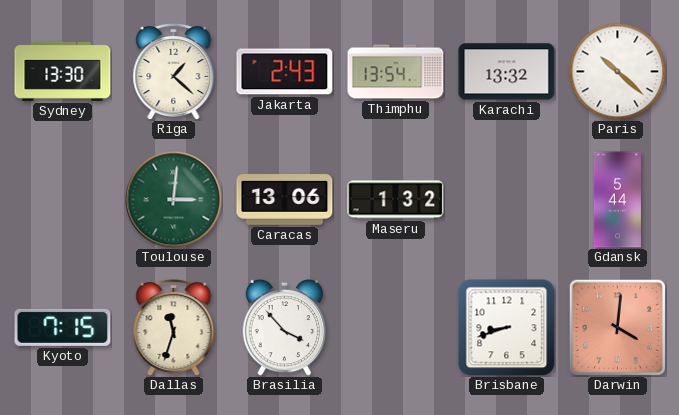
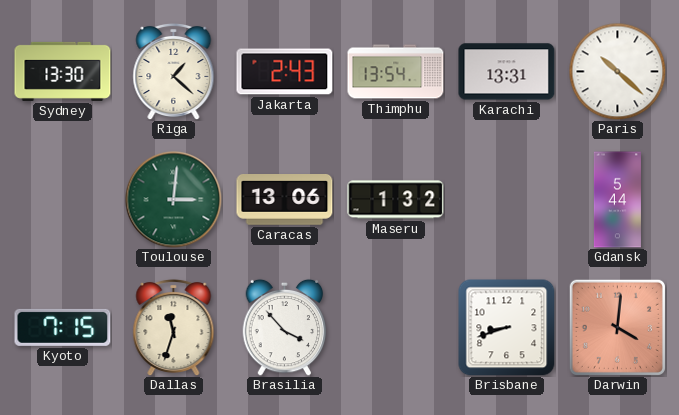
Karachi: 13:32 -> 13:31 (507, 72)
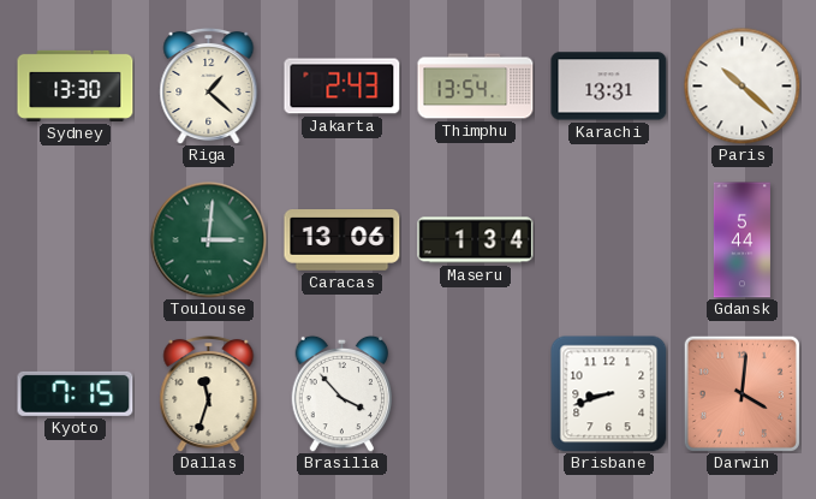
Maseru: 1:32 -> 1:34 (476, 240)
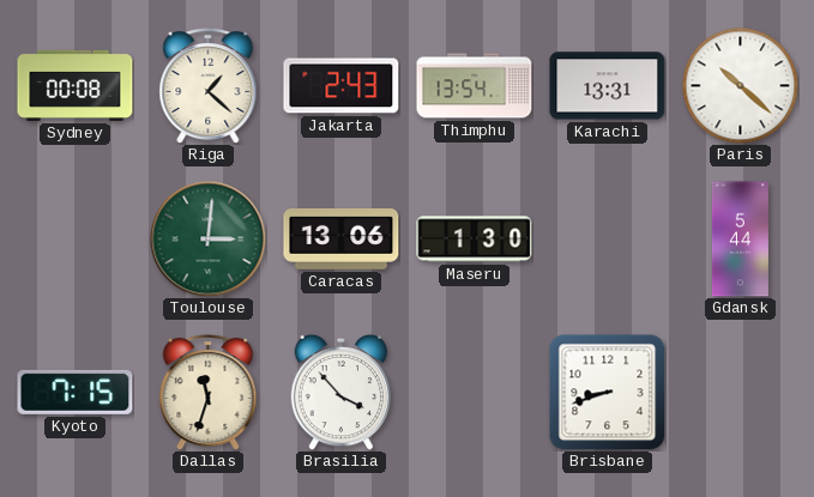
Sydney: 13:30 -> 00:08 (76, 85)
Maseru: 1:34 -> 1:30 (475, 240)
Darwin: 4:01 -> none (741, 393)
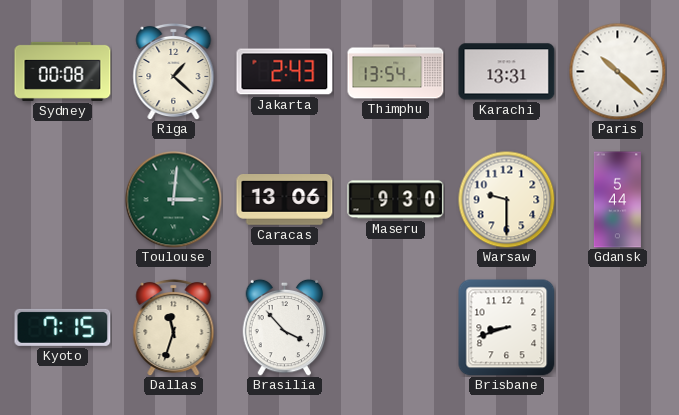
Maseru: 1:30 -> 9:30 (396, 200)
Warsaw: none -> 9:30 (506, 199)
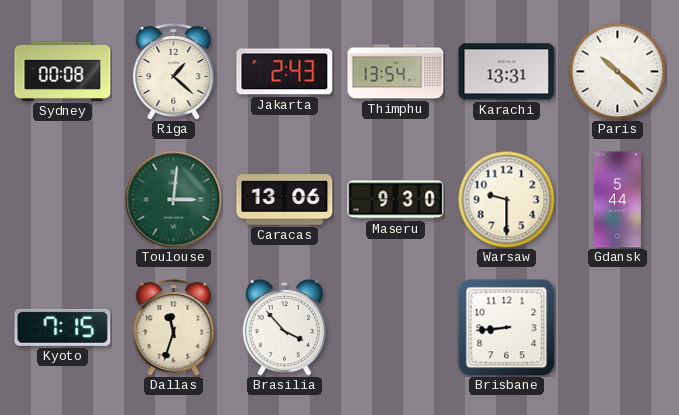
Brisbane: 8:42 -> 8:44 (507, 328)
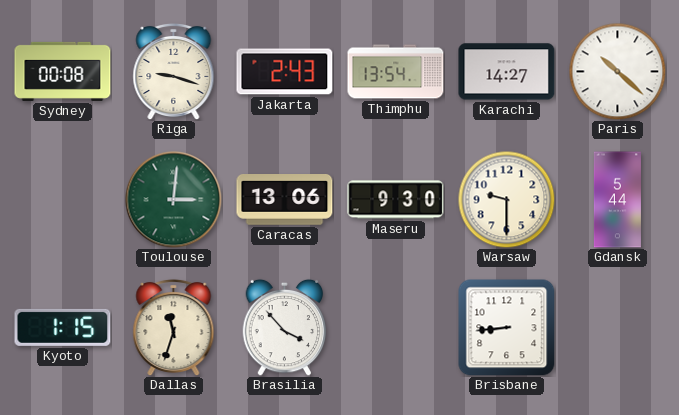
Riga: 1:22 -> 9:18 (174, 71)
Karachi: 13:31 -> 14:27 (507, 72)
Kyoto: 7:15 -> 1:15 (63, 327)
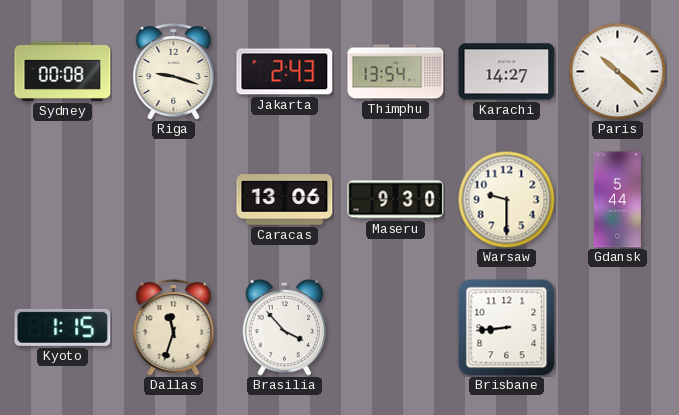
Toulouse: 3:01 -> none (174, 200)
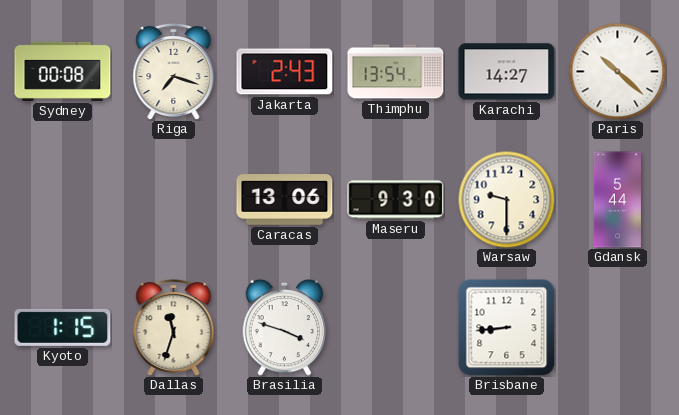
Riga: 9:18 -> 7:18 (174, 71)
Brasilia: 3:53 -> 3:48 (285, 327)
